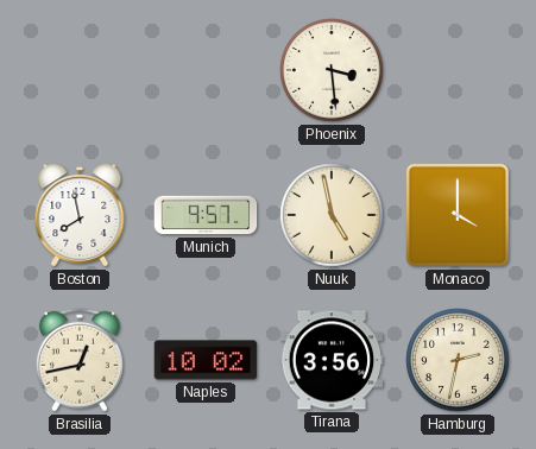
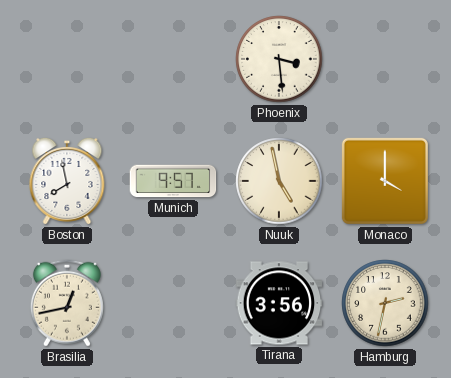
Naples: 10:02 -> none (206, 360)
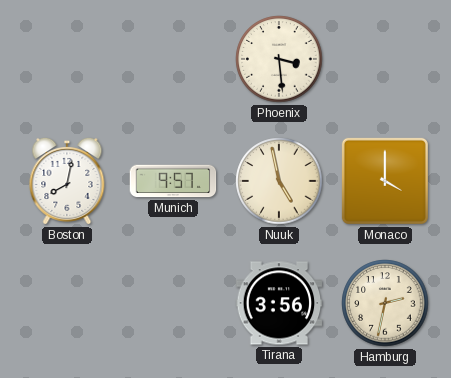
Boston: 7:58 -> 8:02 (67, 181)
Brasilia: 12:43 -> none (67, 303)
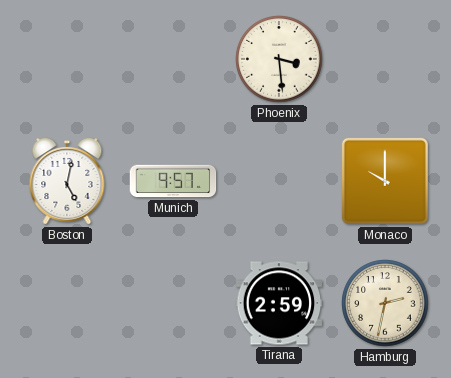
Boston: 8:02 -> 5:02 (67, 181)
Nuuk: 4:58 -> none (279, 181)
Monaco: 4:00 -> 10:00 (385, 181)
Tirana: 3:56 -> 2:59 (279, 303)
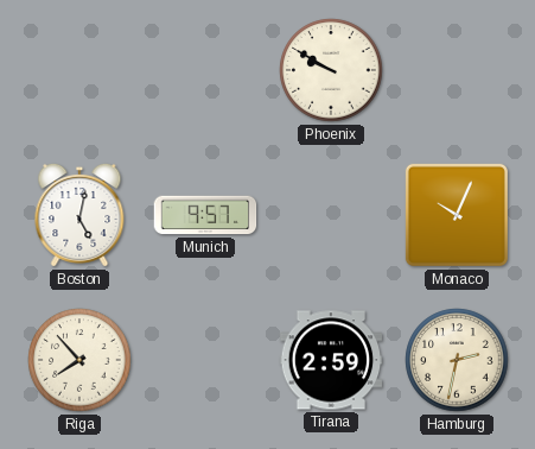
Phoenix: 3:29 -> 9:50 (331, 70)
Monaco: 10:00 -> 10:04 (457, 215)
Riga: none -> 7:53 (79, 360)
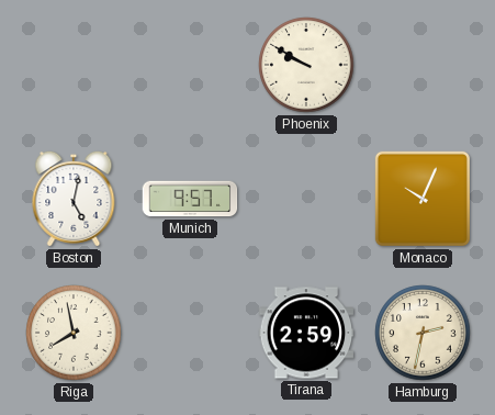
Riga: 7:53 -> 7:58 (74, 333)
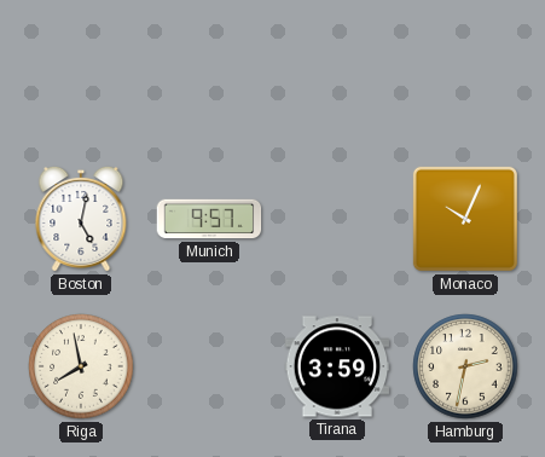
Phoenix: 9:50 -> none (306, 65)
Tirana: 2:59 -> 3:59 (337, 366)
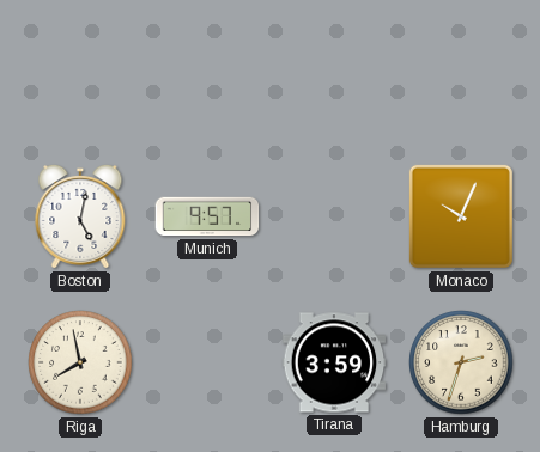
Hamburg: 2:32 -> 2:33 (461, 362)
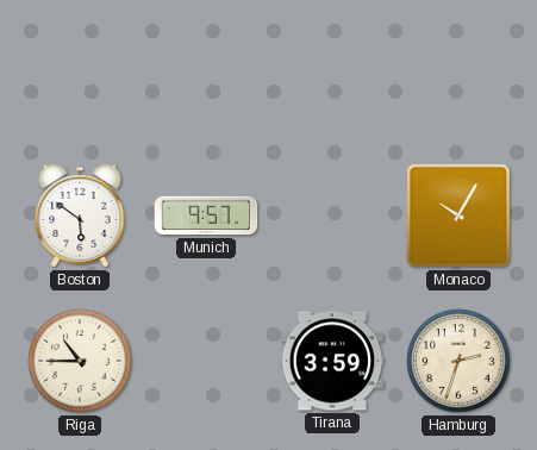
Boston: 5:02 -> 5:51 (80, 215)
Monaco: 10:04 -> 10:05 (458, 215)
Riga: 7:58 -> 10:45 (80, 361)
